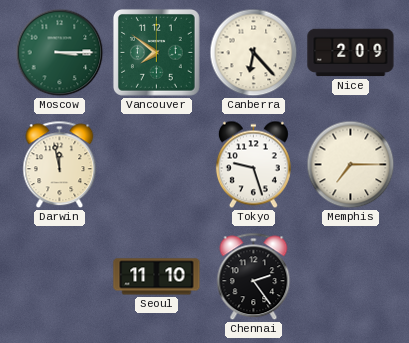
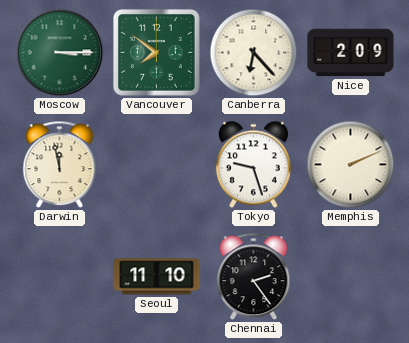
Memphis: 7:15 -> 2:11 (351, 165)
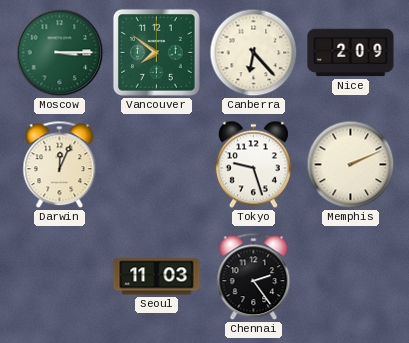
Darwin: 11:58 -> 12:04 (60, 165)
Seoul: 11:10 -> 11:03 (157, 277)
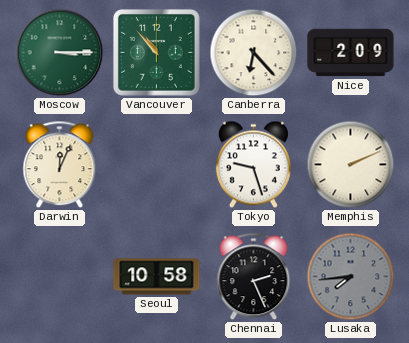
Vancouver: 7:51 -> 10:53 (156, 52)
Seoul: 11:03 -> 10:58 (157, 277)
Chennai: 2:24 -> 2:26 (254, 277)
Lusaka: none -> 7:44 (351, 277)
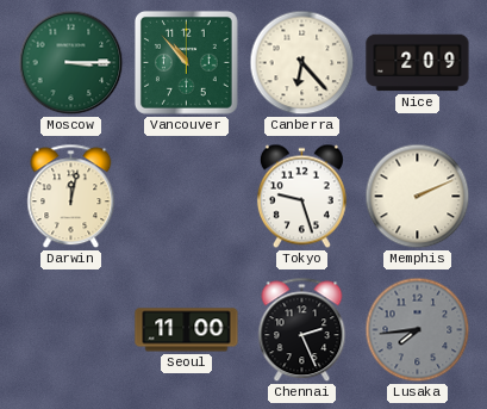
Darwin: 12:04 -> 12:02 (71, 197)
Seoul: 10:58 -> 11:00 (187, 330)
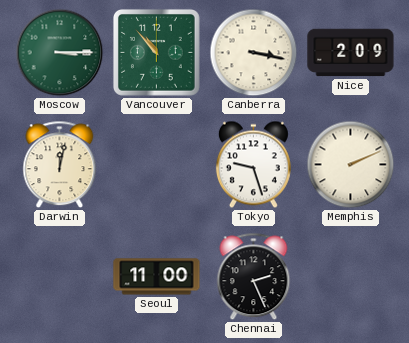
Canberra: 6:23 -> 3:17 (254, 53)
Lusaka: 7:44 -> none (418, 330)
